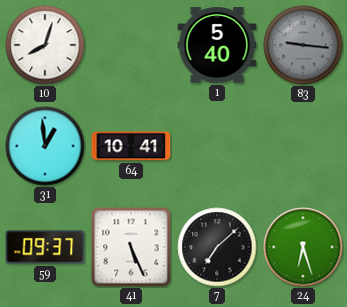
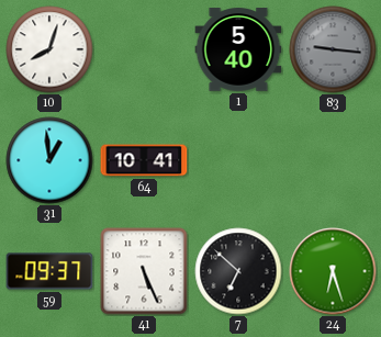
7: 7:08 -> 6:52 (238, 271)
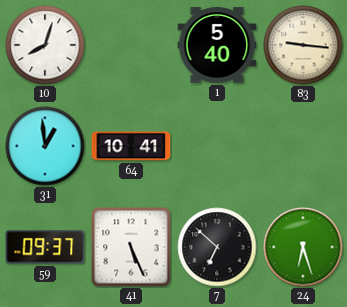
83 dial: grey -> cream (303, 45)
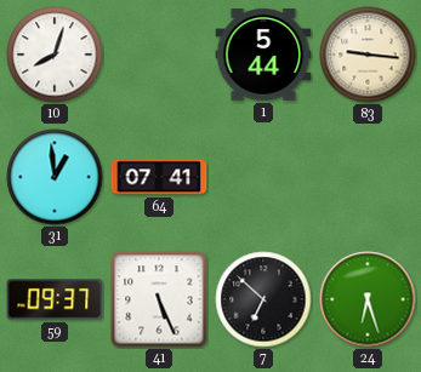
1: 5:40 -> 5:44 (263, 55)
64: 10:41 -> 07:41 (159, 177)
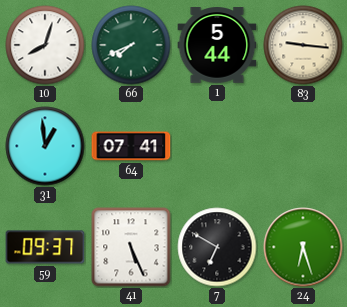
66: none -> 7:41 (131, 45)
7: 6:52 -> 6:50 (217, 247)
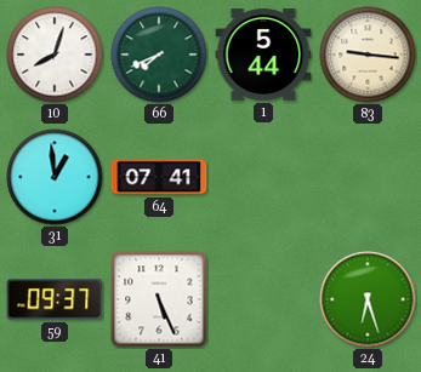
7: 6:50 -> none (217, 247)
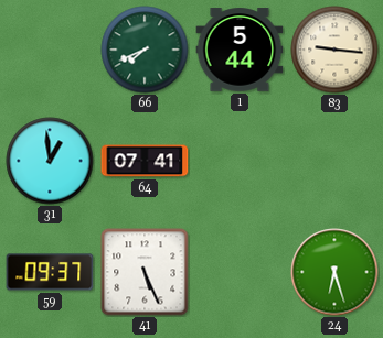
10: 8:03 -> none (55, 55)
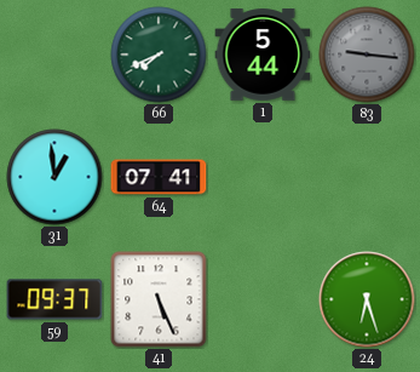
83 dial: cream -> grey (367, 55)
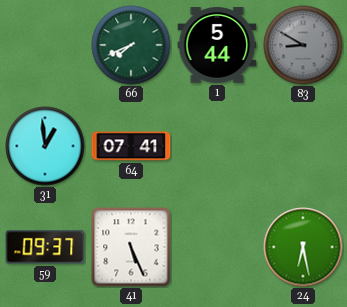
83: 9:16 -> 8:50 (303, 45)
24: 6:27 -> 6:28 (303, 247)
